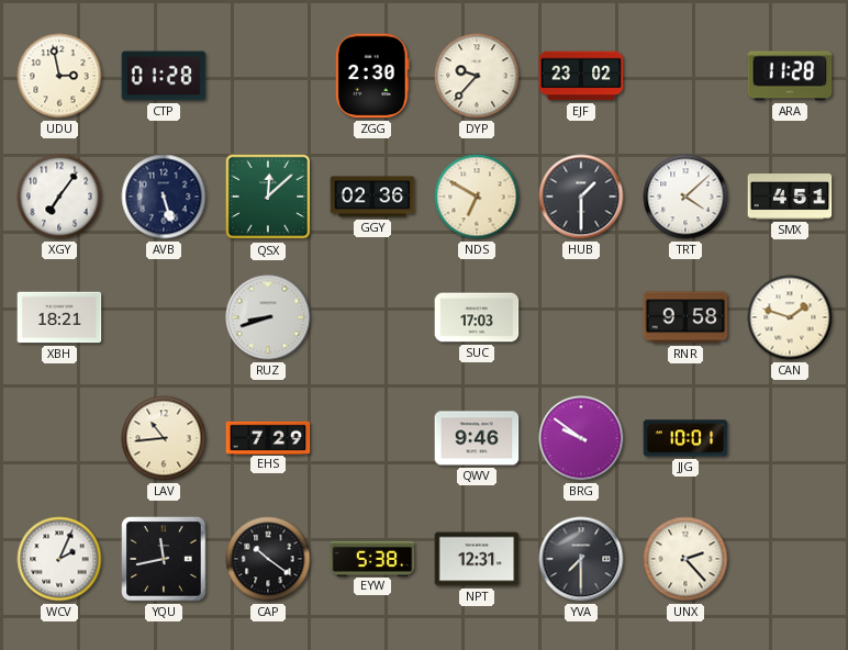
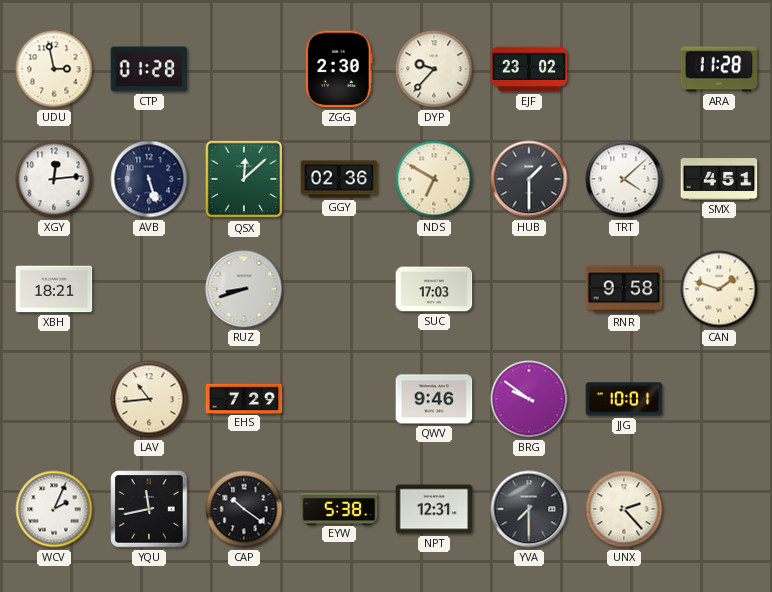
XGY: 7:06 -> 12:14 (54, 179)
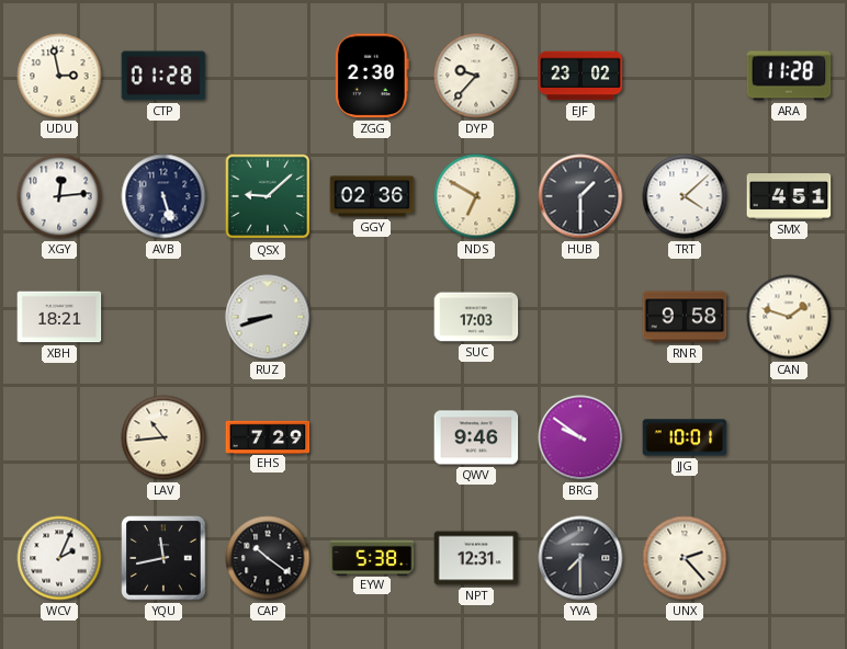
QSX: 12:08 -> 9:08 (268, 196)
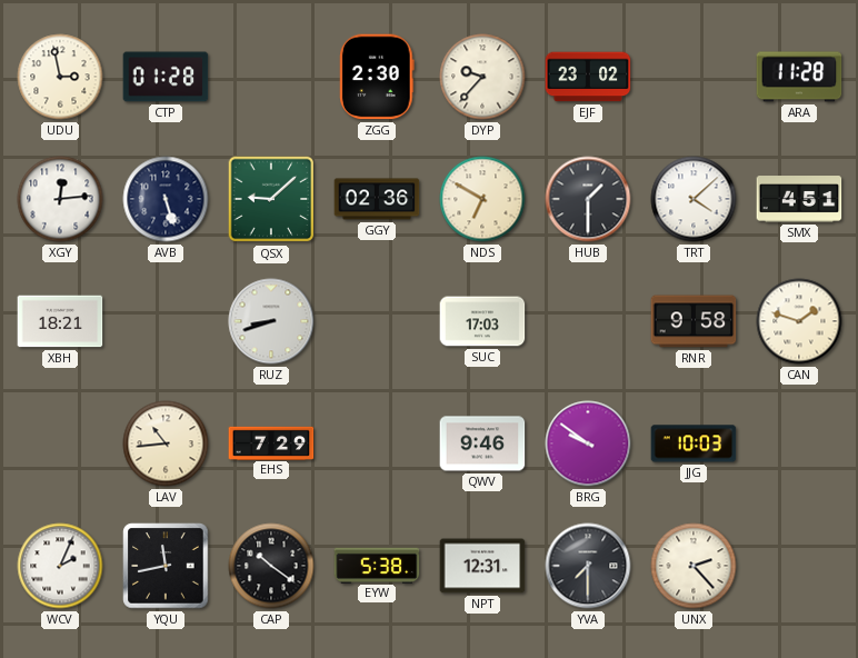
JJG: 10:01 -> 10:03 (694, 443)
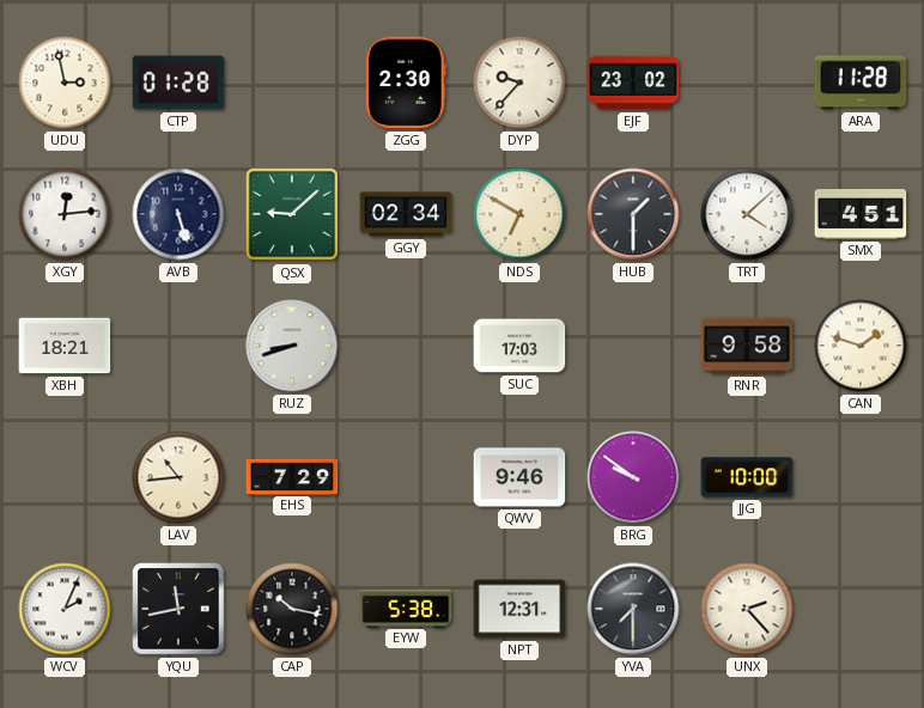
GGY: 02:36 -> 02:34 (406, 214)
JJG: 10:03 -> 10:00 (747, 477)
CAP: 10:21 -> 10:17 (292, 609)
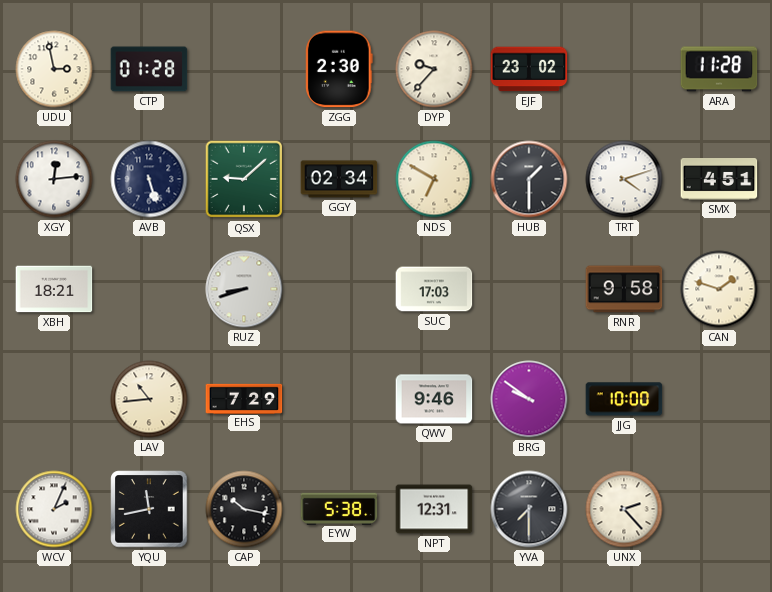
TRT: 4:08 -> 4:12 (624, 179)
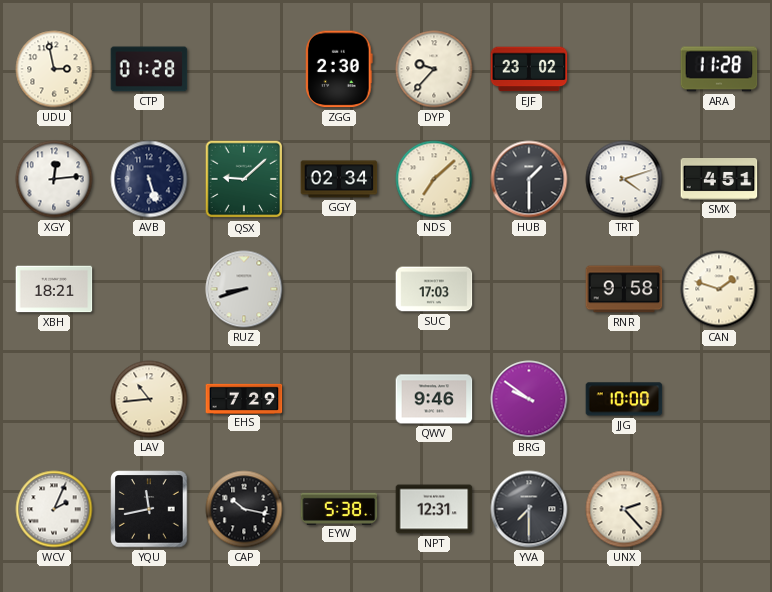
NDS: 6:50 -> 7:08 (434, 179)
